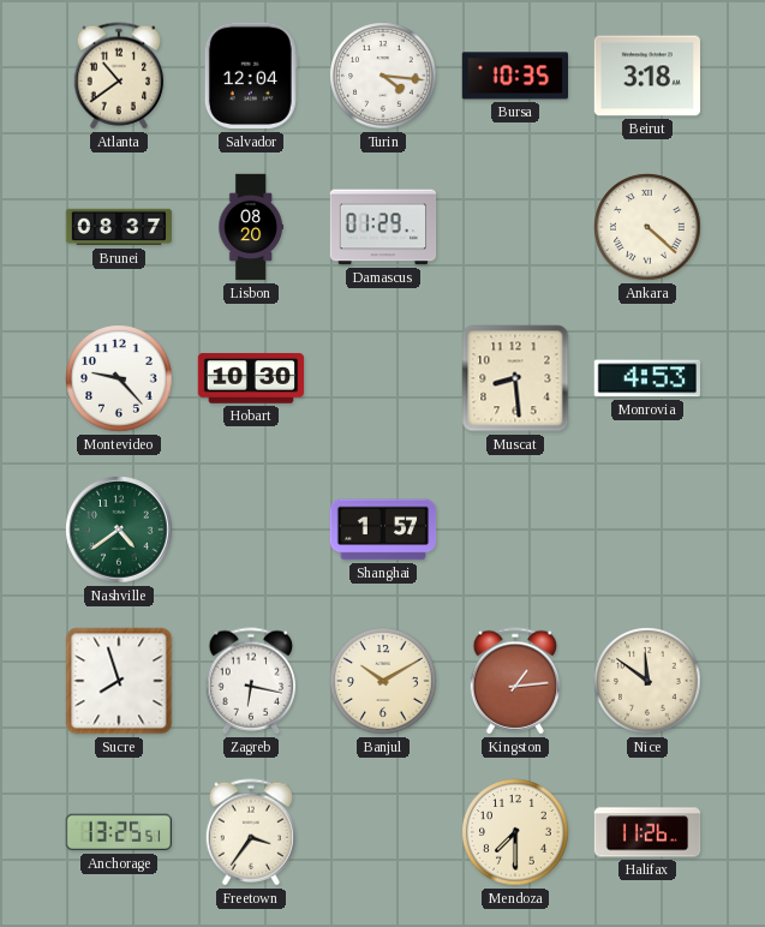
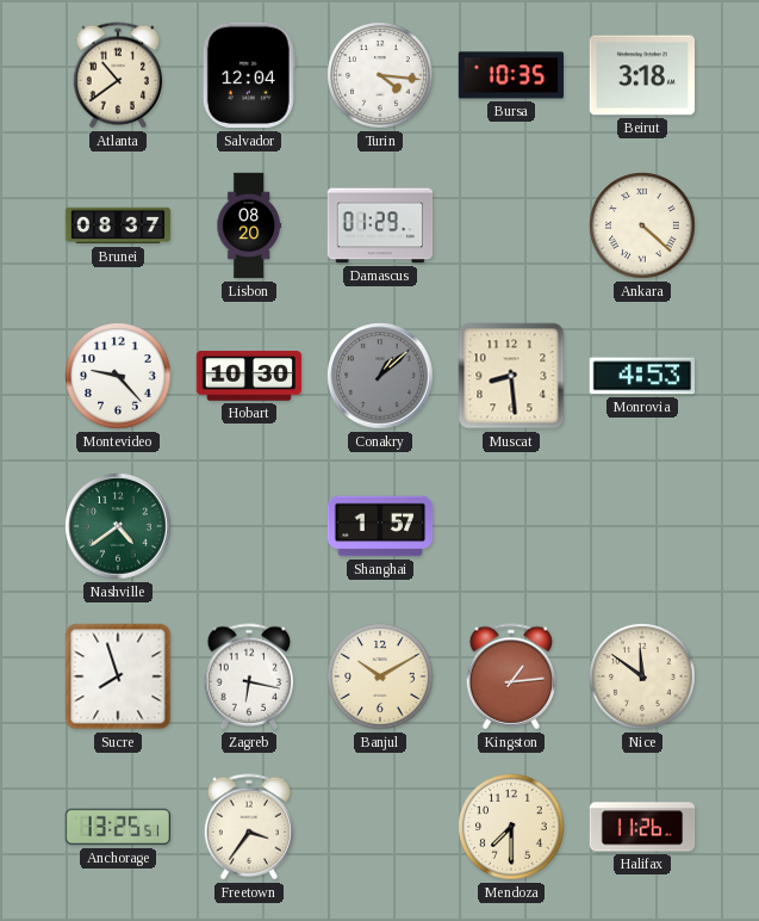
Conakry: none -> 1:08 (380, 376)
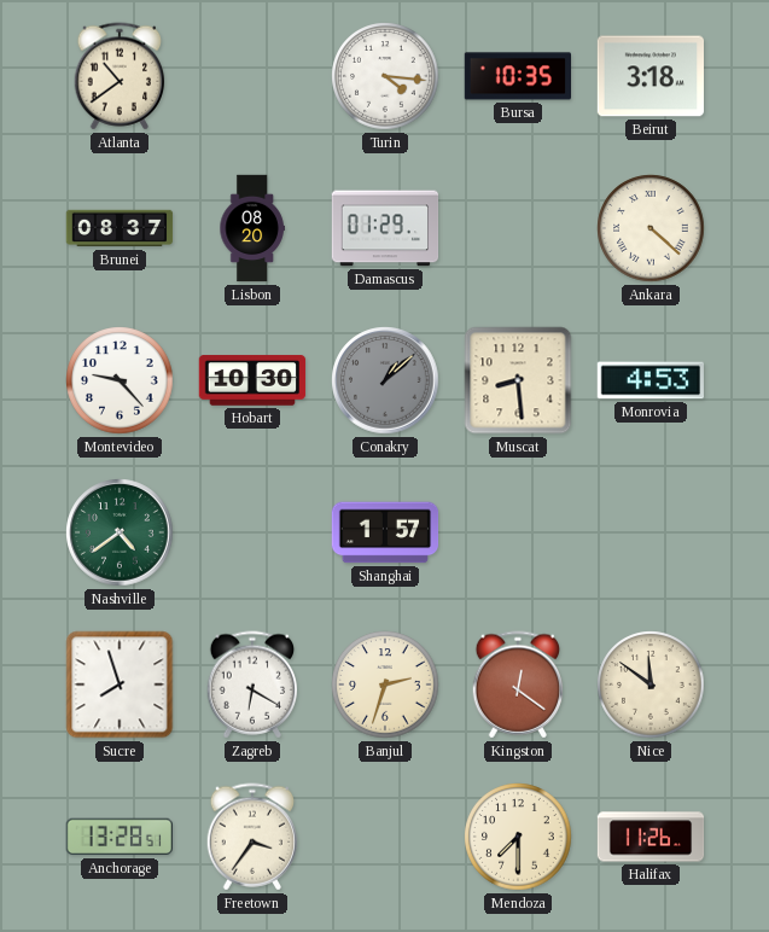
Salvador: 12:04 -> none (249, 75)
Zagreb: 6:17 -> 6:20 (252, 685)
Banjul: 10:10 -> 2:33 (385, 685)
Kingston: 1:14 -> 12:21 (518, 685)
Anchorage: 13:25 -> 13:28 (118, 837)
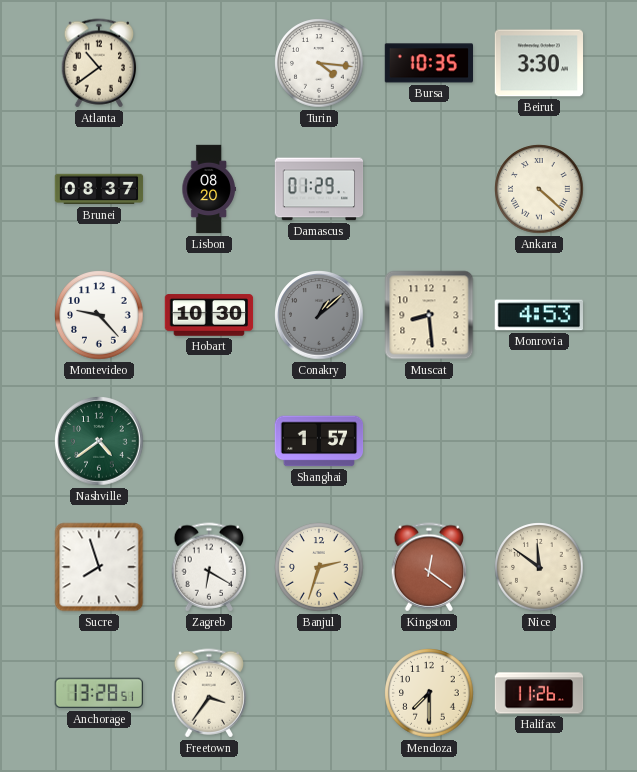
Beirut: 3:18 -> 3:30 (539, 63)
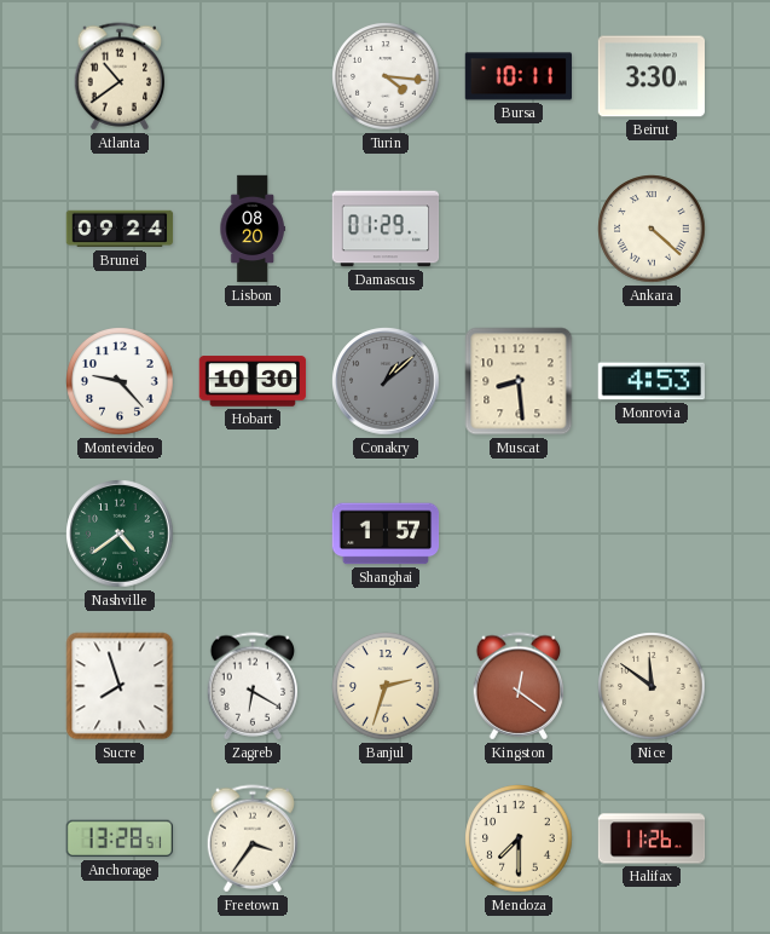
Bursa: 10:35 -> 10:11 (519, 76)
Brunei: 08:37 -> 09:24 (120, 229)
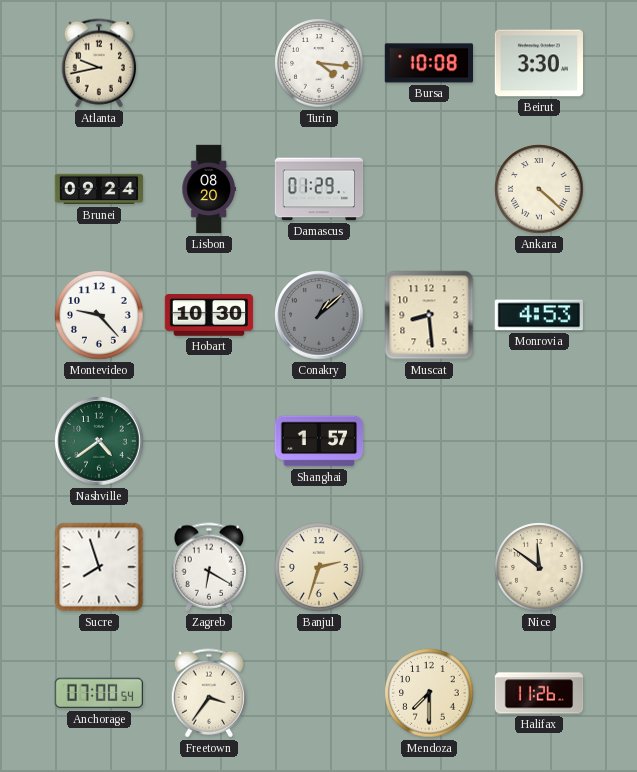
Atlanta: 10:39 -> 9:43 (99, 63)
Bursa: 10:11 -> 10:08 (429, 63)
Kingston: 12:21 -> none (519, 686)
Anchorage: 13:28 -> 07:00 (98, 693)
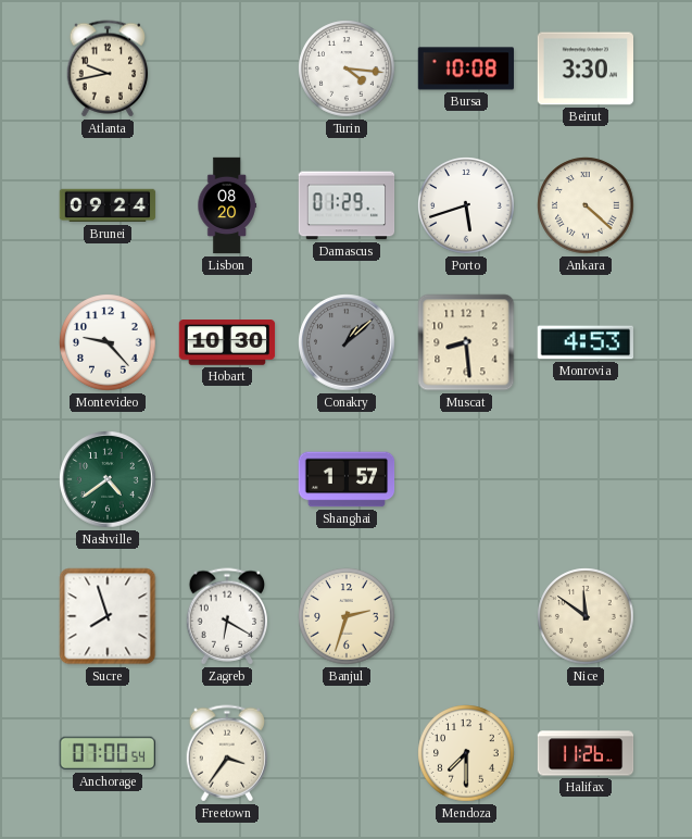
Porto: none -> 5:42 (466, 205)
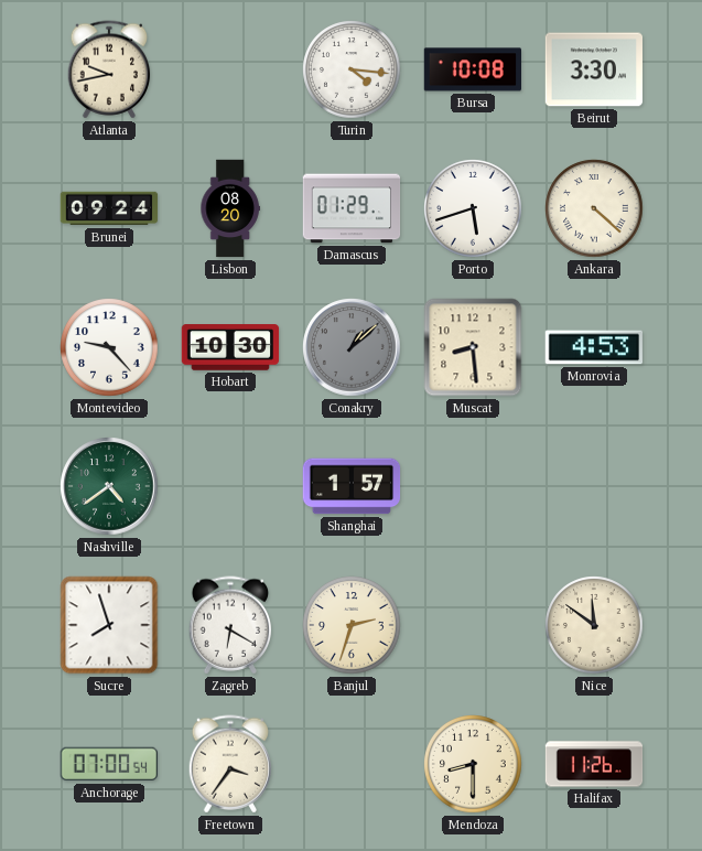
Mendoza: 7:30 -> 8:30 (473, 764)
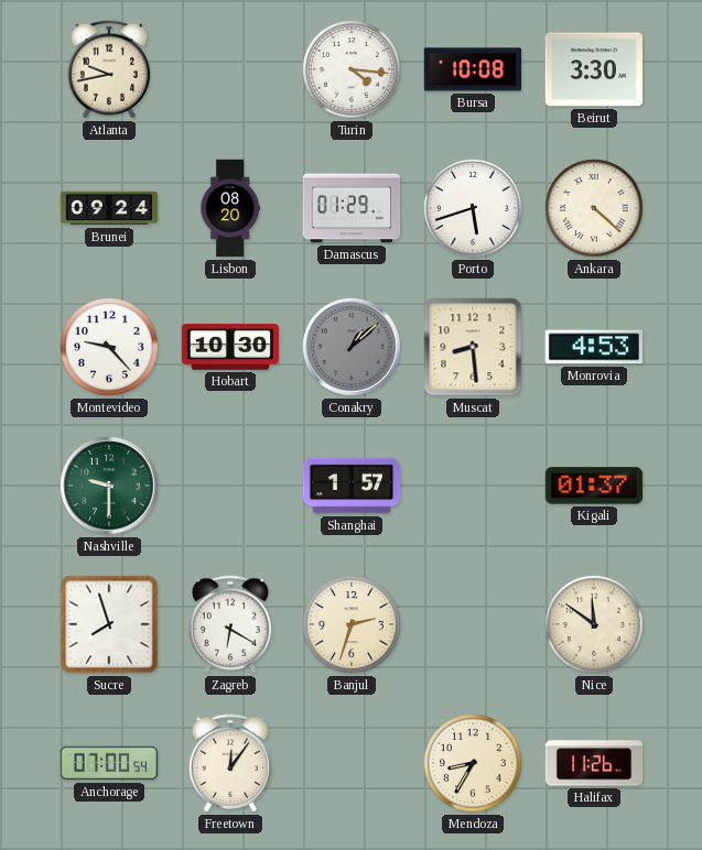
Nashville: 4:39 -> 9:30 (109, 486)
Kigali: none -> 01:37 (594, 486)
Freetown: 3:36 -> 12:06 (230, 763)
Mendoza: 8:30 -> 8:35 (473, 763)
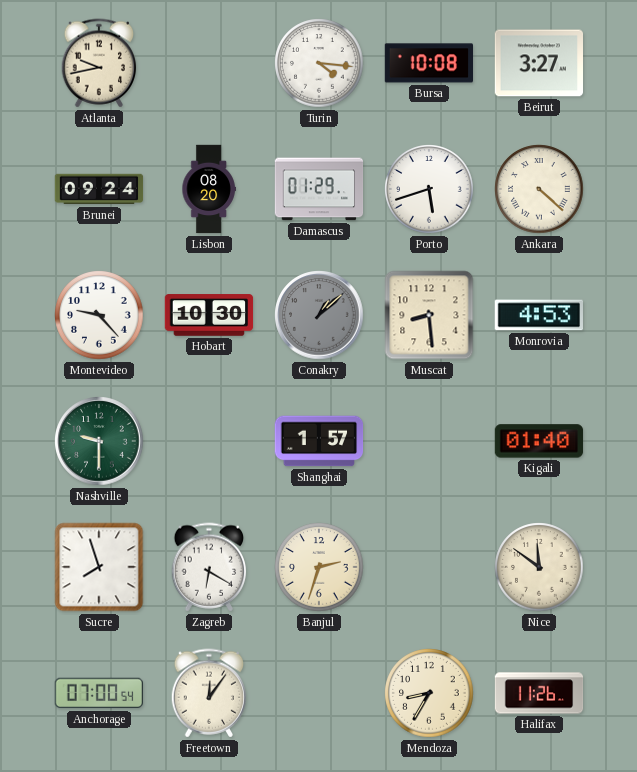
Beirut: 3:30 -> 3:27 (539, 63)
Kigali: 01:37 -> 01:40 (539, 441)
